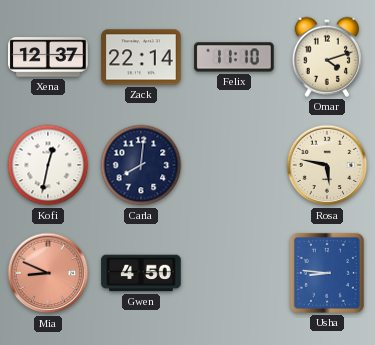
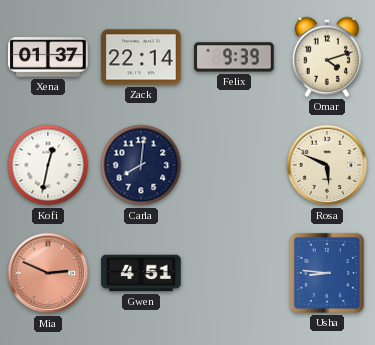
Xena: 12:37 -> 01:37 (48, 57)
Felix: 11:10 -> 9:39 (234, 57)
Rosa: 5:47 -> 5:49 (327, 165)
Mia: 8:49 -> 2:49 (48, 273)
Gwen: 4:50 -> 4:51 (141, 273)
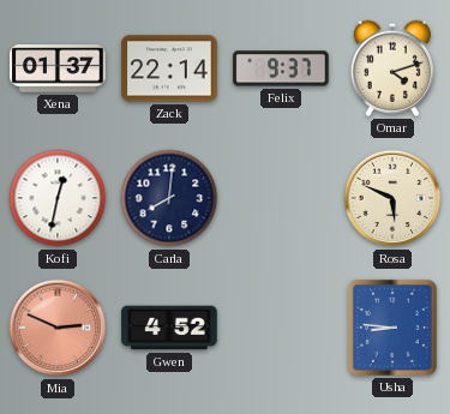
Felix: 9:39 -> 9:37 (281, 68)
Gwen: 4:51 -> 4:52 (169, 328)
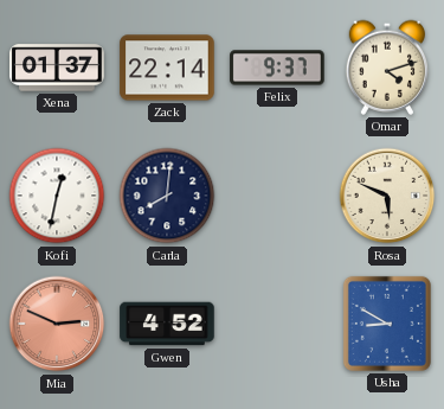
Usha: 8:46 -> 8:50 (387, 324)
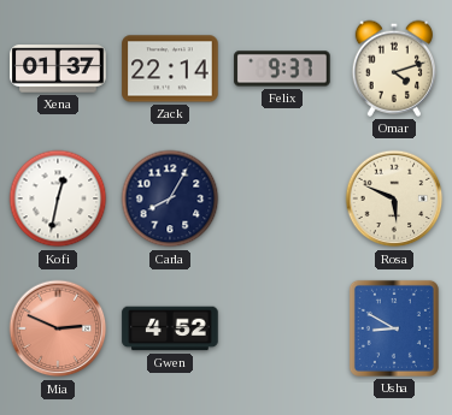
Carla: 8:01 -> 8:05 (170, 198)
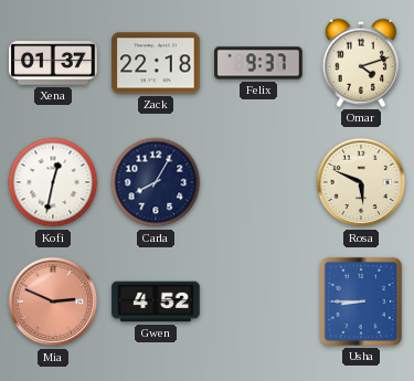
Zack: 22:14 -> 22:18 (156, 63)
Usha: 8:50 -> 8:45 (361, 301)
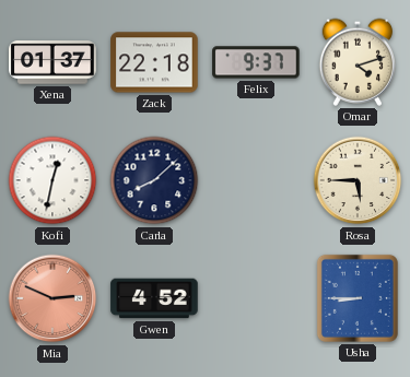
Carla: 8:05 -> 8:08 (154, 180)
Rosa: 5:49 -> 5:45 (358, 180)
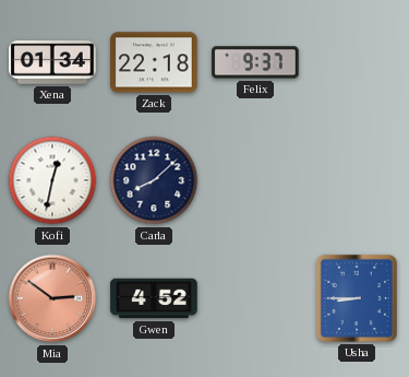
Xena: 01:37 -> 01:34 (52, 62)
Omar: 4:12 -> none (356, 62)
Rosa: 5:45 -> none (358, 180)
Mia: 2:49 -> 2:51 (52, 298)
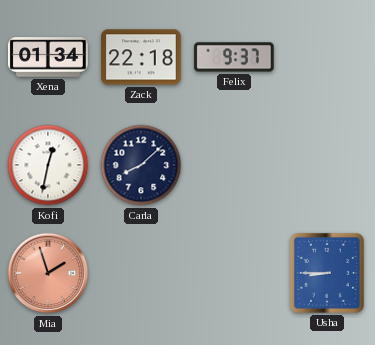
Mia: 2:51 -> 1:57 (48, 273)
Gwen: 4:52 -> none (154, 298)
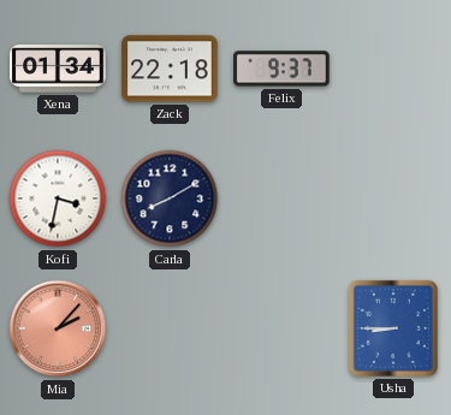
Kofi: 12:32 -> 3:32 (58, 198)
Carla: 8:08 -> 8:10 (170, 198)
Mia: 1:57 -> 2:07 (58, 328)
